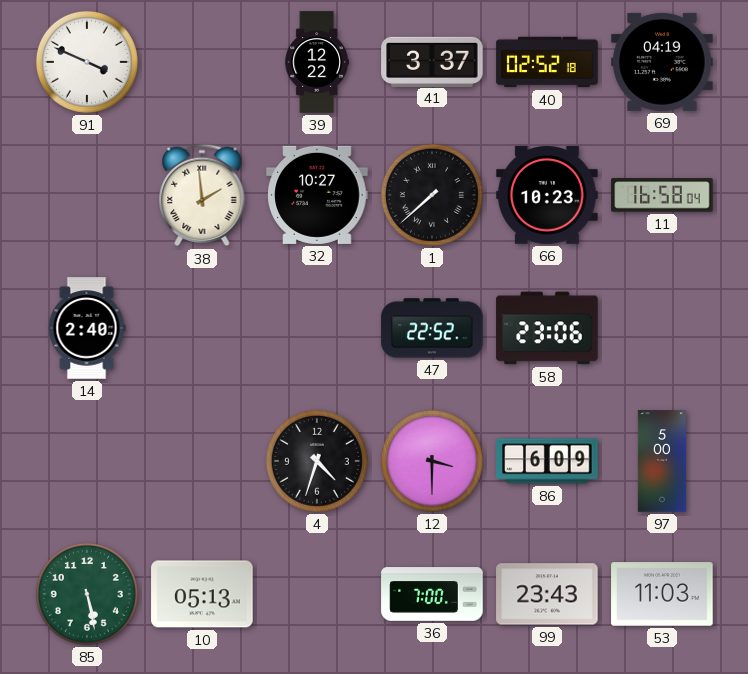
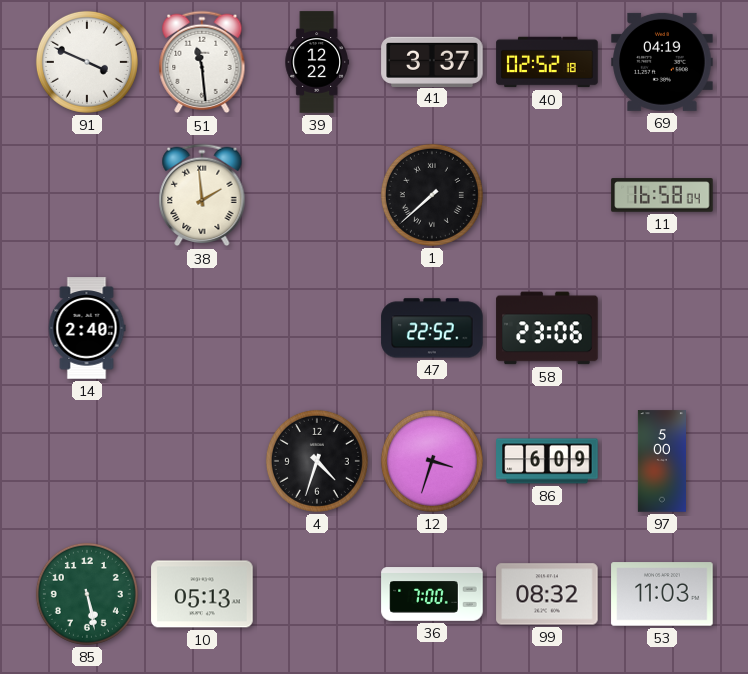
51: none -> 11:29 (202, 62)
32: 10:27 -> none (317, 195)
66: 10:23 -> none (547, 196)
12: 3:30 -> 3:33 (432, 461)
99: 23:43 -> 08:32 (547, 594)
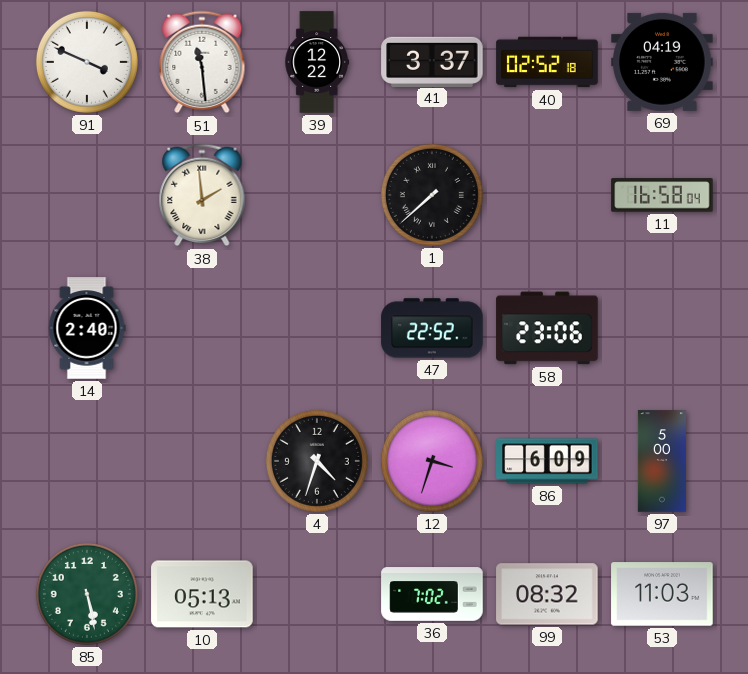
36: 7:00 -> 7:02 (432, 594)
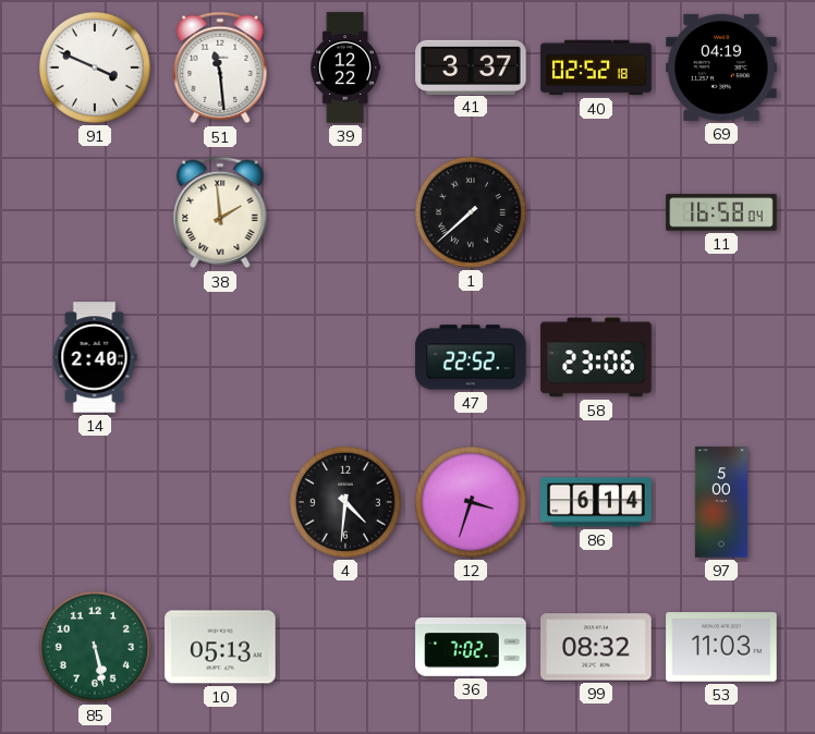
4: 4:33 -> 4:31 (345, 502)
86: 6:09 -> 6:14 (596, 502)
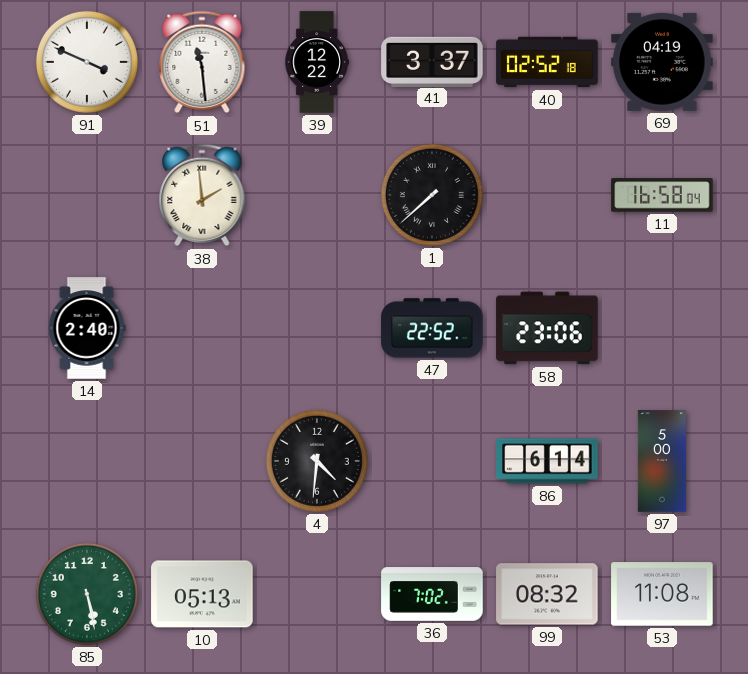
12: 3:33 -> none (471, 502)
53: 11:03 -> 11:08 (662, 594)
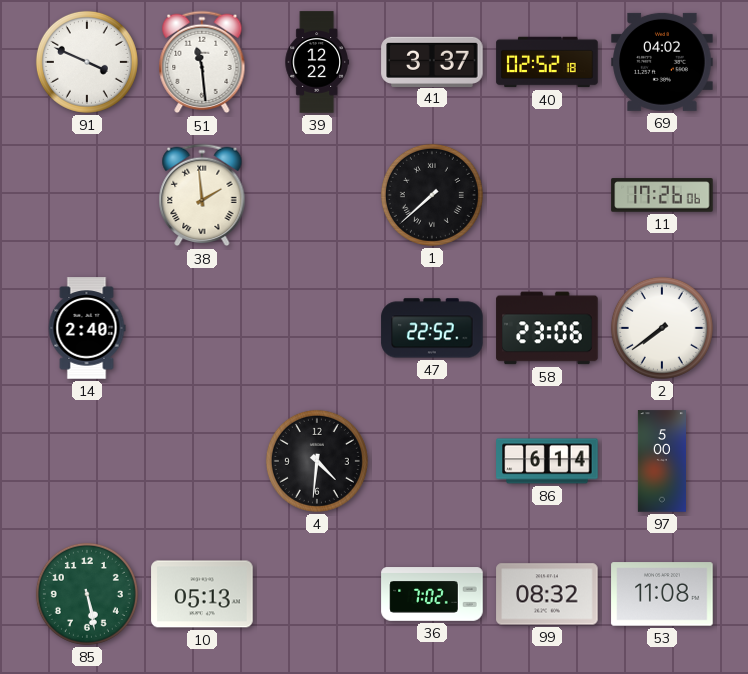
69: 04:19 -> 04:02 (662, 62)
11: 16:58 -> 17:26 (662, 195)
2: none -> 7:39 (662, 328)
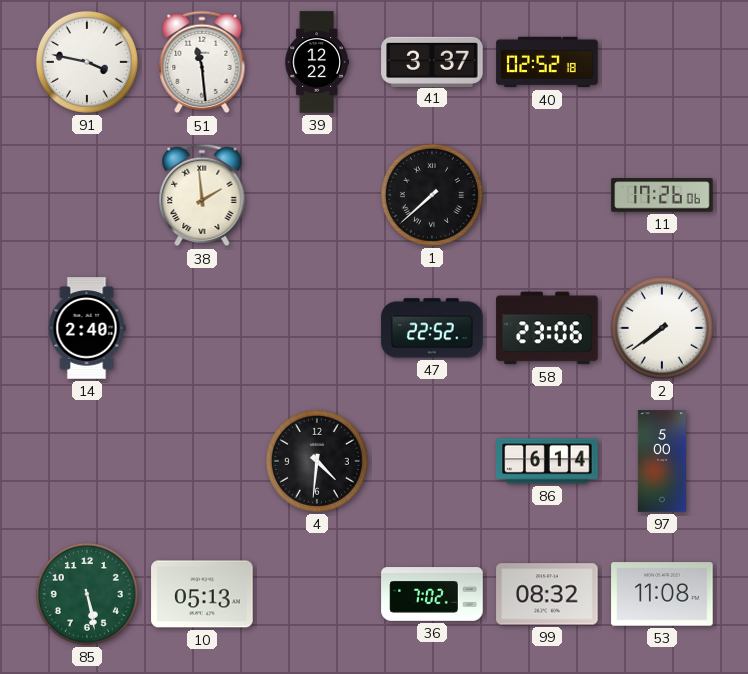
91: 3:49 -> 3:47 (87, 62)
69: 04:02 -> none (662, 62)
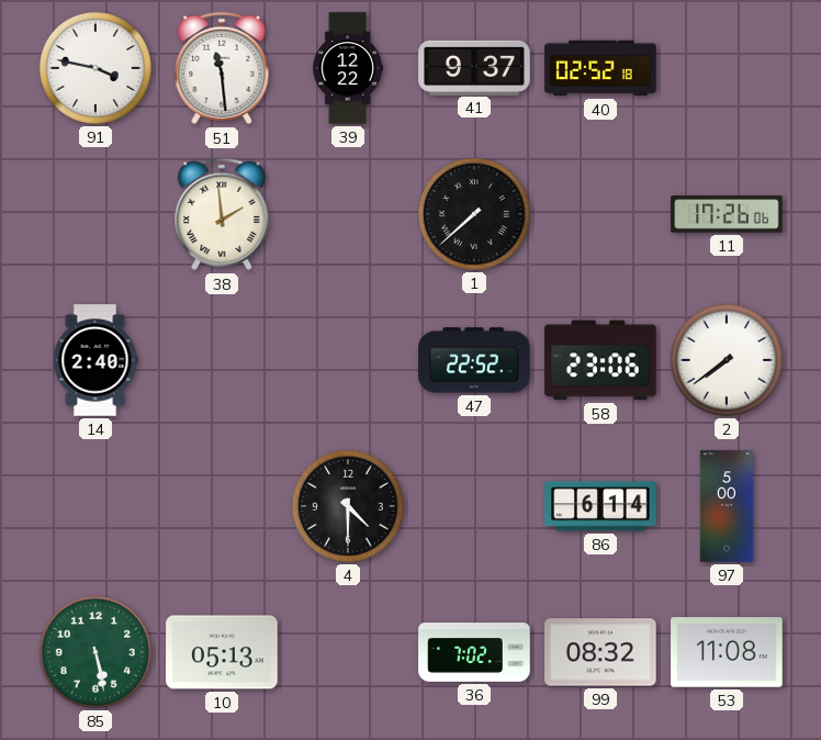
41: 3:37 -> 9:37 (474, 67)
4: 4:31 -> 4:30 (348, 506)
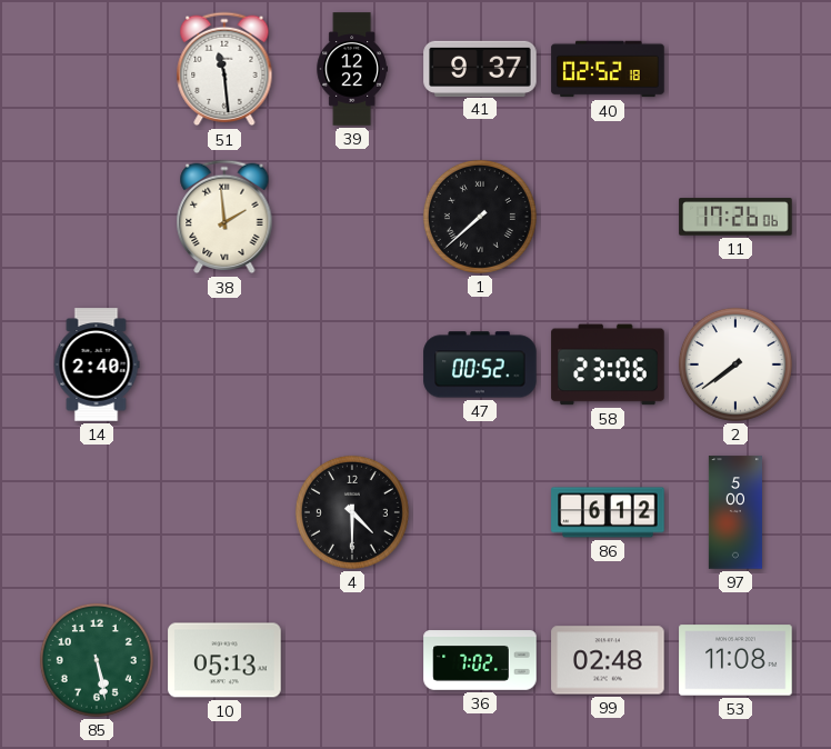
91: 3:47 -> none (95, 68)
47: 22:52 -> 00:52 (480, 364)
86: 6:14 -> 6:12 (608, 512)
99: 08:32 -> 02:48 (608, 660)
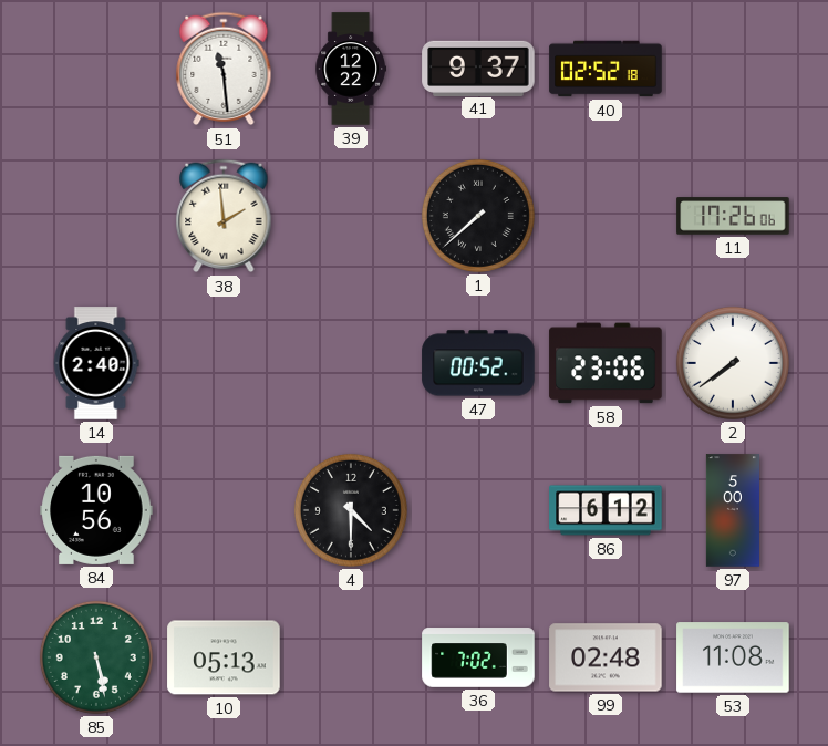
84: none -> 10:56 (96, 510)
